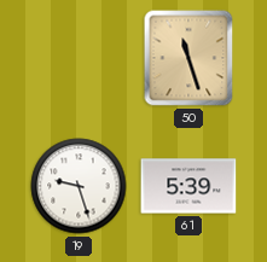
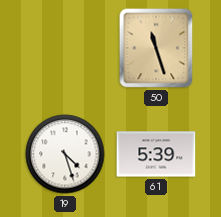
19: 9:27 -> 4:27 (65, 154)
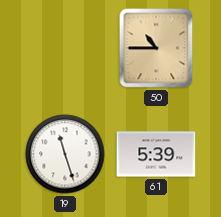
50: 11:27 -> 10:45 (156, 48)
19: 4:27 -> 11:27 (65, 154)
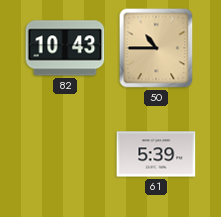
82: none -> 10:43 (65, 48)
19: 11:27 -> none (65, 154)
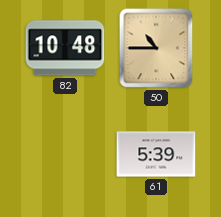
82: 10:43 -> 10:48 (65, 48)
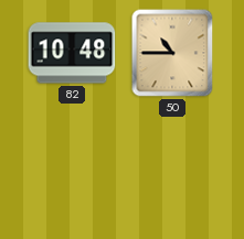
61: 5:39 -> none (156, 154)
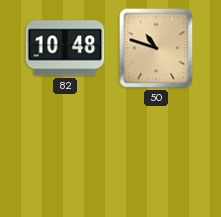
50: 10:45 -> 10:48 (156, 48)
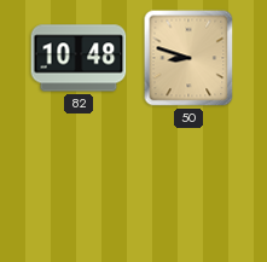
50: 10:48 -> 8:48 (188, 58)
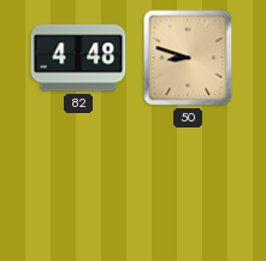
82: 10:48 -> 4:48 (78, 58)
